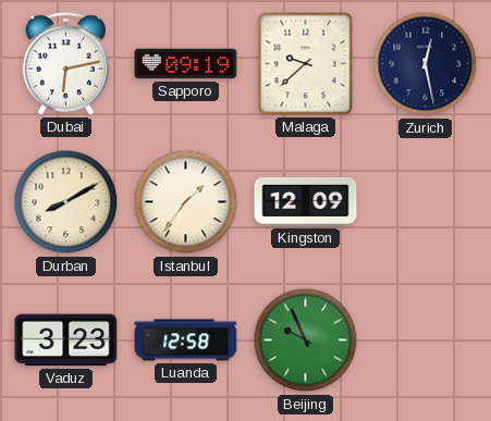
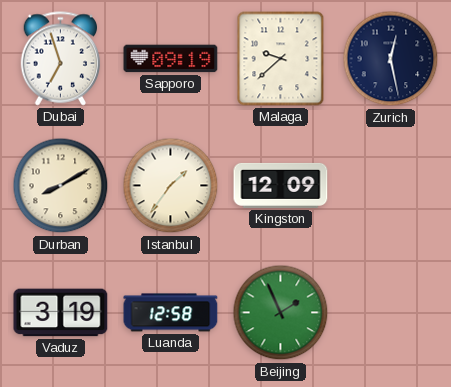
Dubai: 6:13 -> 6:57 (61, 59)
Vaduz: 3:23 -> 3:19 (61, 313)
Beijing: 9:56 -> 1:56 (281, 313)
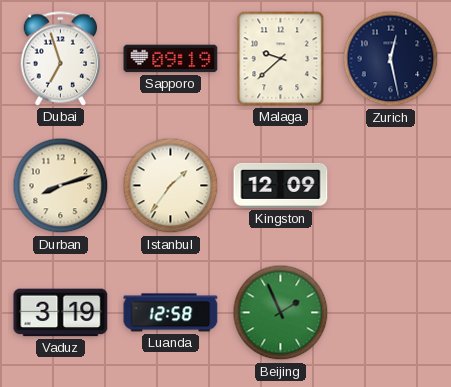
Durban: 8:10 -> 8:12 (61, 186)
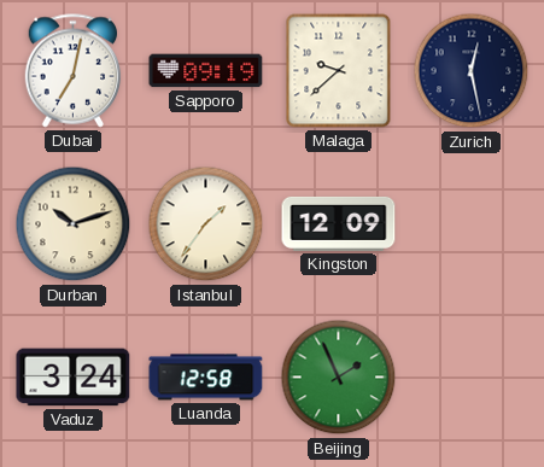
Dubai: 6:57 -> 7:02 (74, 71)
Durban: 8:12 -> 10:12 (74, 224)
Vaduz: 3:19 -> 3:24 (74, 378)
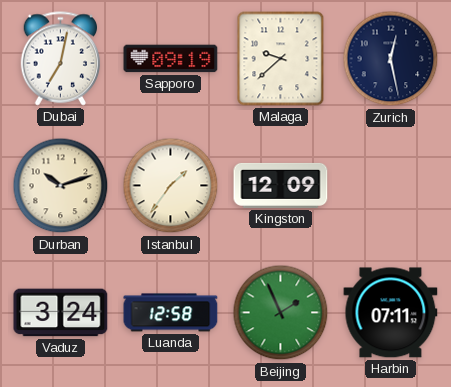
Harbin: none -> 07:11 (391, 313)
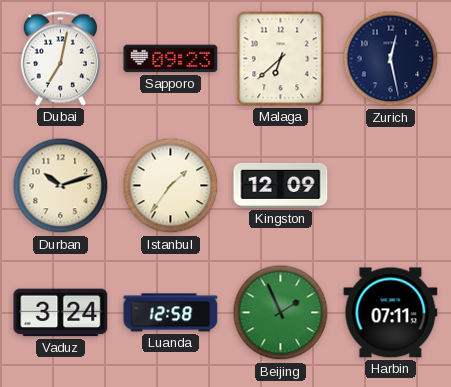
Sapporo: 09:19 -> 09:23 (171, 59)
Malaga: 9:38 -> 6:38 (281, 59)
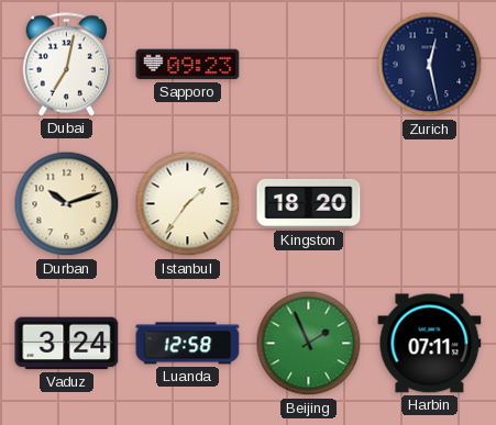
Malaga: 6:38 -> none (281, 59)
Kingston: 12:09 -> 18:20 (309, 203)
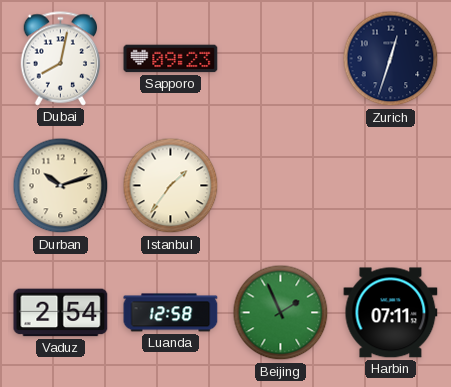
Dubai: 7:02 -> 8:02 (61, 59)
Zurich: 12:28 -> 12:33 (391, 59)
Kingston: 18:20 -> none (309, 203)
Vaduz: 3:24 -> 2:54 (61, 313)
